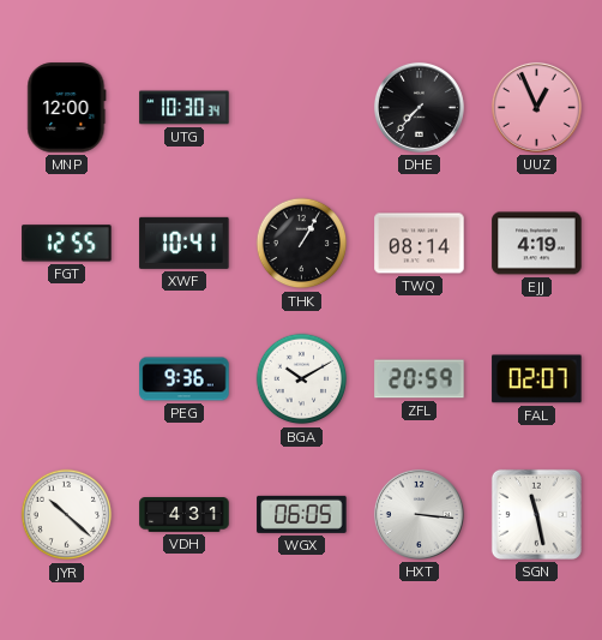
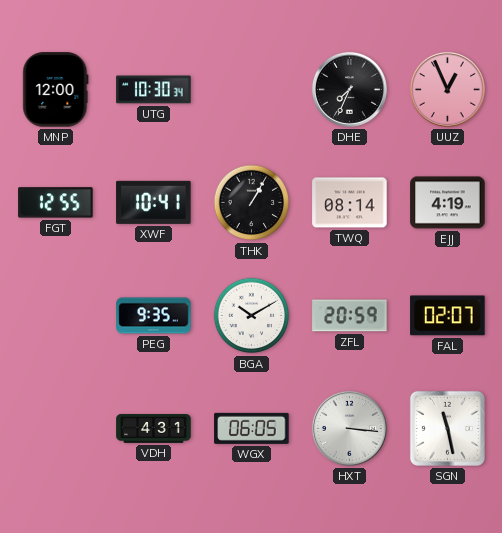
DHE: 7:37 -> 7:34 (349, 89)
PEG: 9:36 -> 9:35 (154, 316)
JYR: 10:22 -> none (67, 515)
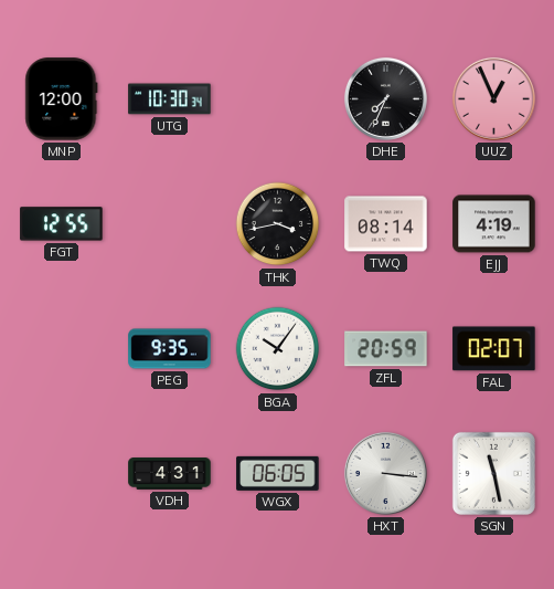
XWF: 10:41 -> none (154, 202)
THK: 1:05 -> 3:43 (278, 224)
BGA: 10:10 -> 10:06 (278, 349)
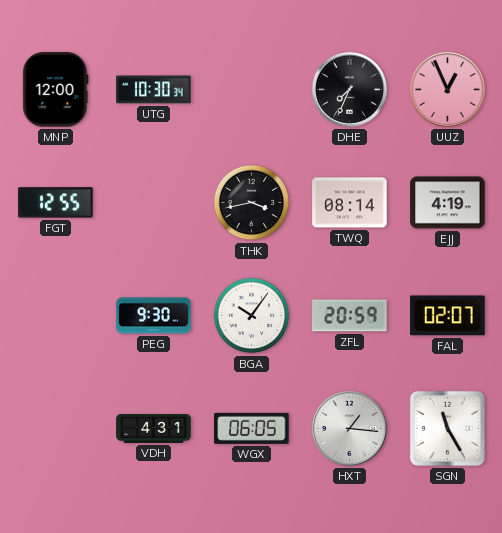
PEG: 9:35 -> 9:30 (154, 316)
HXT: 3:16 -> 1:16 (349, 428)
SGN: 11:28 -> 11:25 (447, 428)
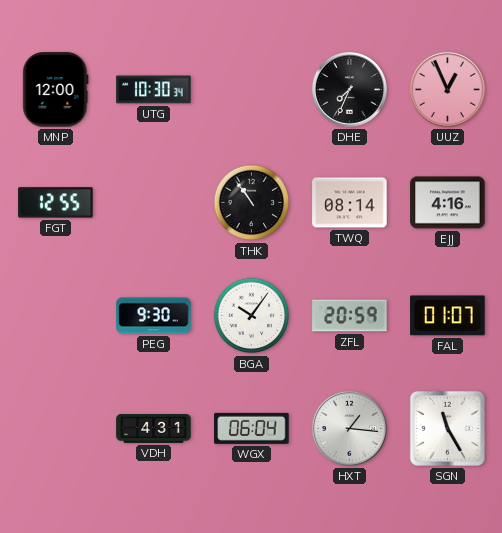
THK: 3:43 -> 10:54 (252, 203)
EJJ: 4:19 -> 4:16 (448, 203)
FAL: 02:07 -> 01:07 (448, 316)
WGX: 06:05 -> 06:04 (252, 428)
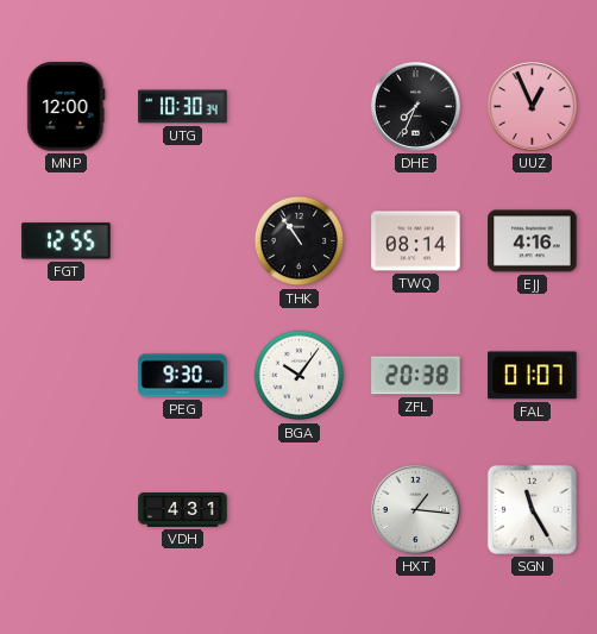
ZFL: 20:59 -> 20:38 (416, 376)
WGX: 06:04 -> none (252, 428)
